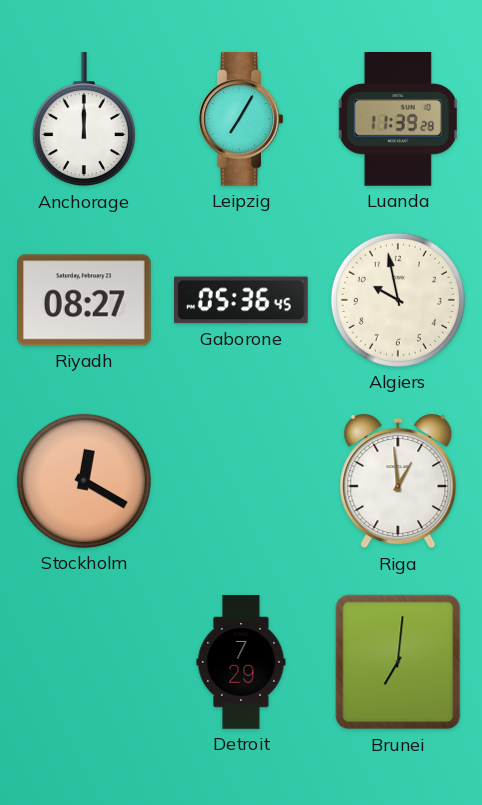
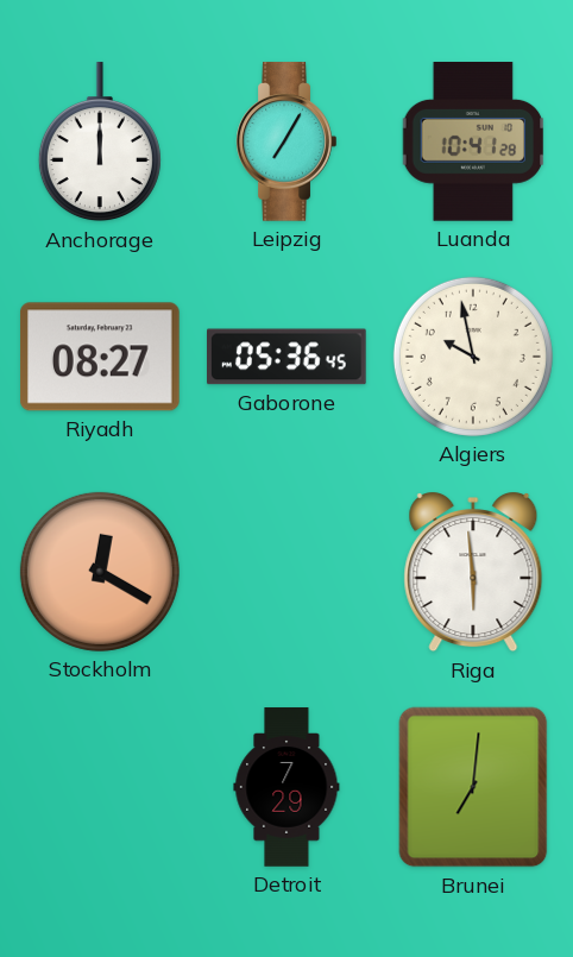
Luanda: 11:39 -> 10:41 (473, 143)
Riga: 12:59 -> 5:59 (473, 573)
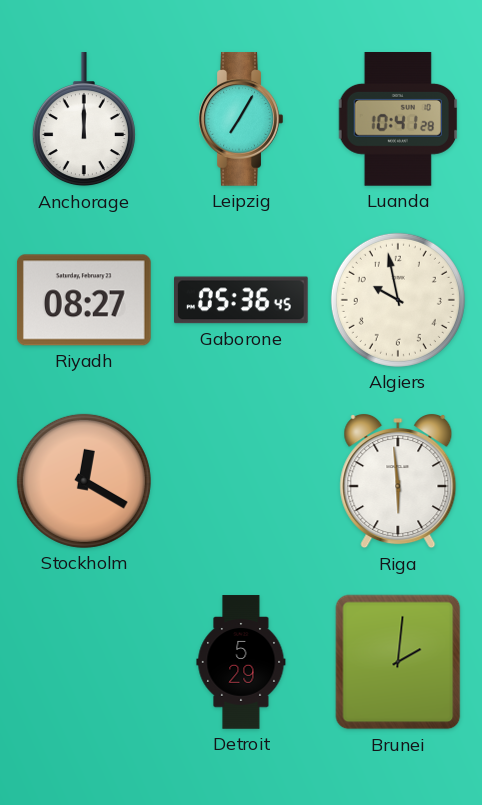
Detroit: 7:29 -> 5:29 (241, 662)
Brunei: 7:01 -> 2:01 (398, 662)
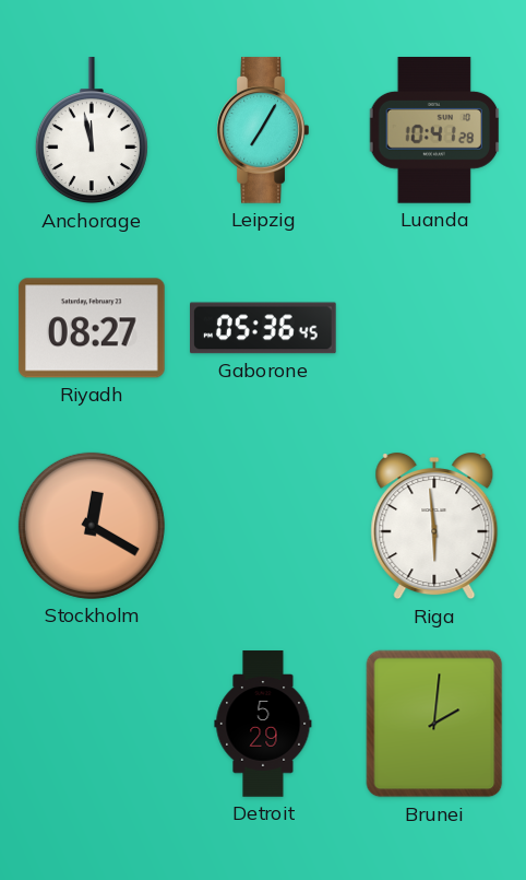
Anchorage: 12:00 -> 11:58 (92, 131)
Algiers: 9:58 -> none (398, 300)
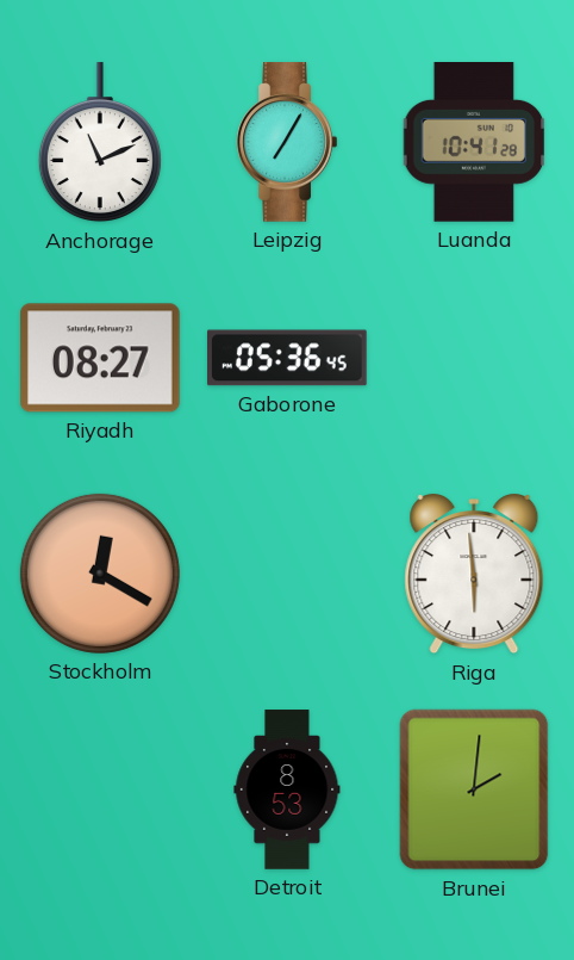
Anchorage: 11:58 -> 11:11 (100, 143)
Detroit: 5:29 -> 8:53 (287, 789)
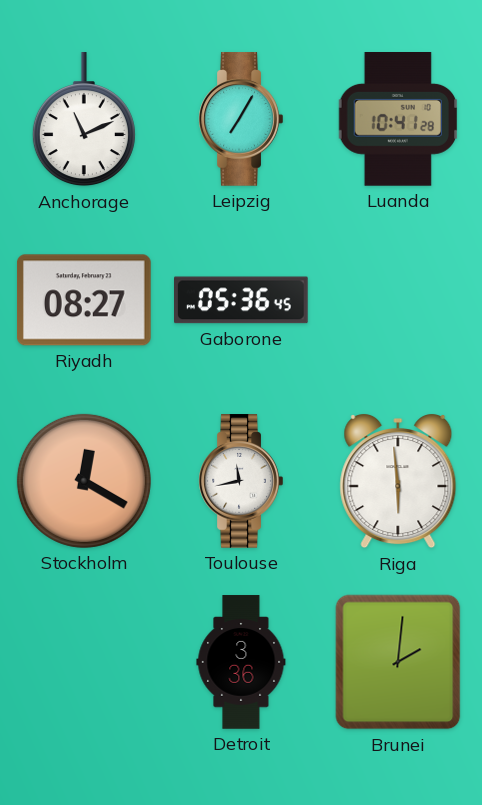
Toulouse: none -> 11:43 (241, 481)
Detroit: 8:53 -> 3:36 (241, 662)
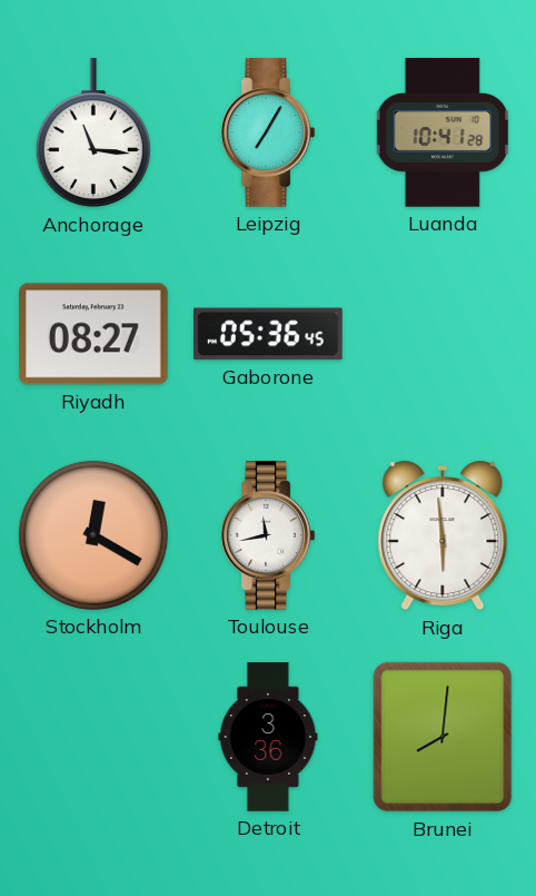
Anchorage: 11:11 -> 11:16 (93, 134)
Brunei: 2:01 -> 8:01 (443, 737)
